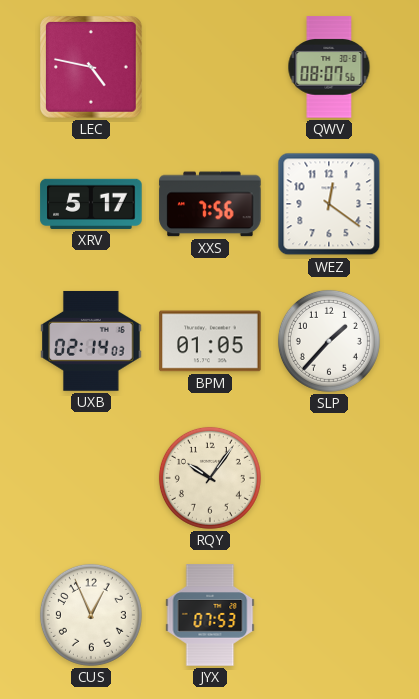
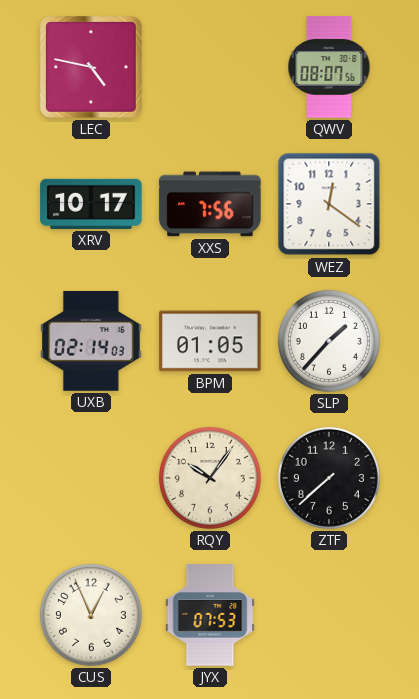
XRV: 5:17 -> 10:17 (91, 204)
ZTF: none -> 7:38 (329, 478)
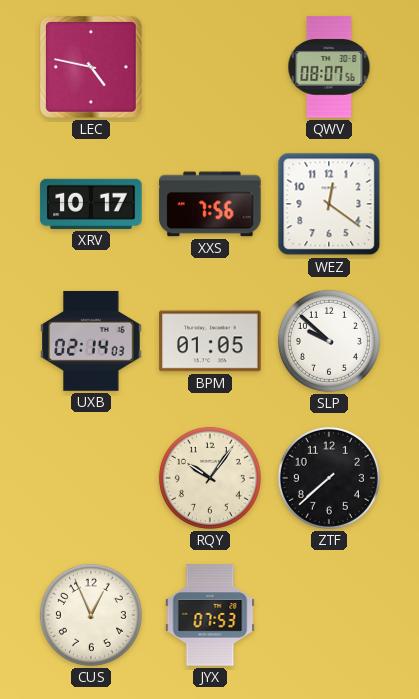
SLP: 1:37 -> 9:52 (329, 341)
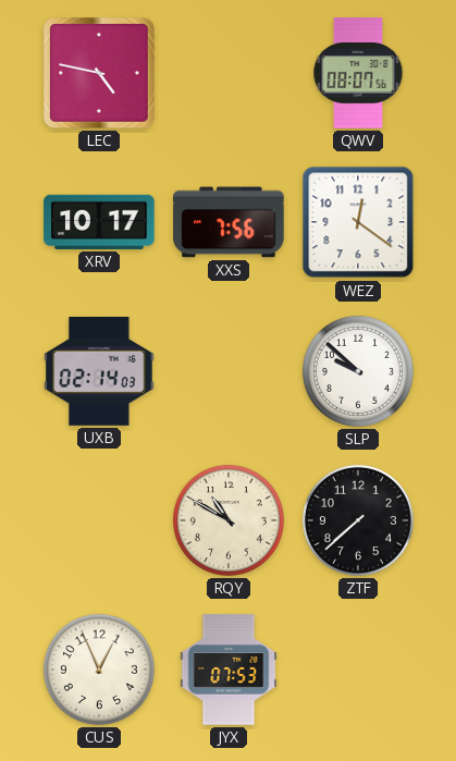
BPM: 01:05 -> none (210, 341)
RQY: 10:06 -> 10:50 (229, 520)
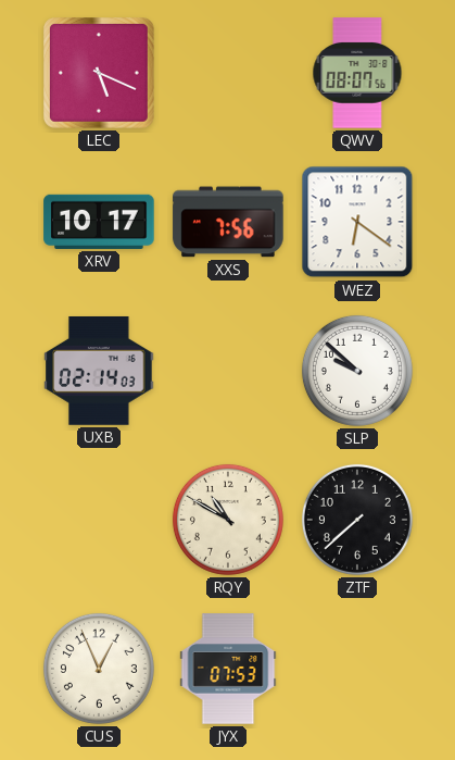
LEC: 4:47 -> 5:19 (100, 74)
WEZ: 12:21 -> 6:21 (357, 222)
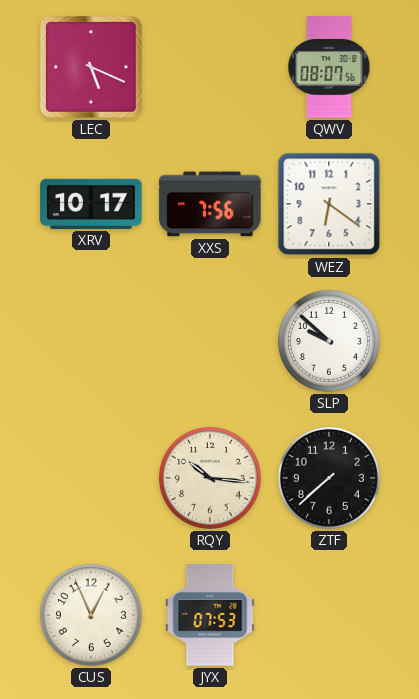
UXB: 02:14 -> none (99, 371)
RQY: 10:50 -> 10:16 (210, 478)
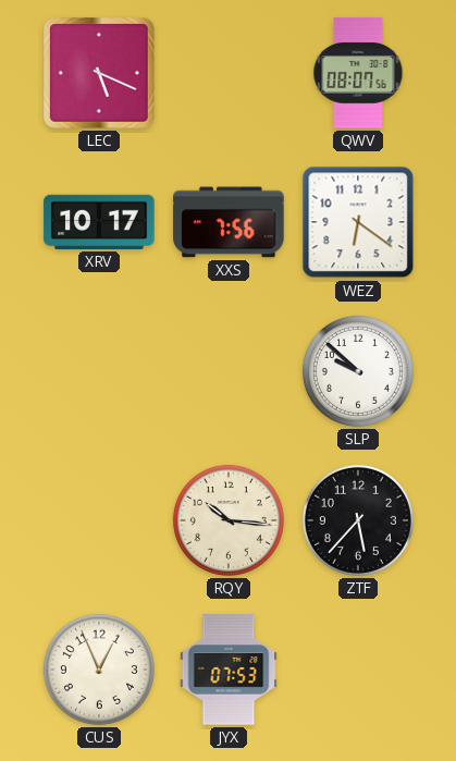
ZTF: 7:38 -> 5:37 (358, 520)
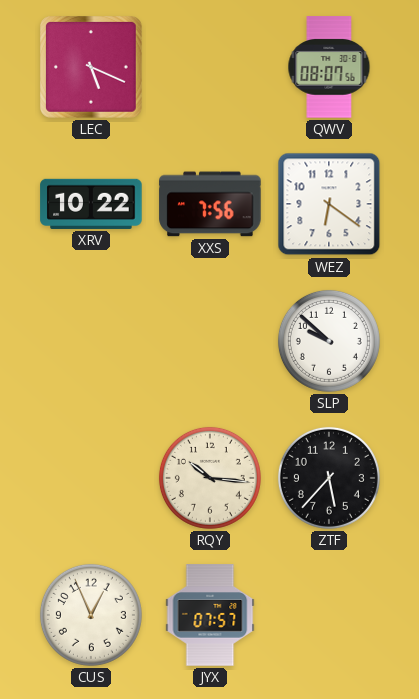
XRV: 10:17 -> 10:22 (91, 204)
JYX: 07:53 -> 07:57 (210, 615)
